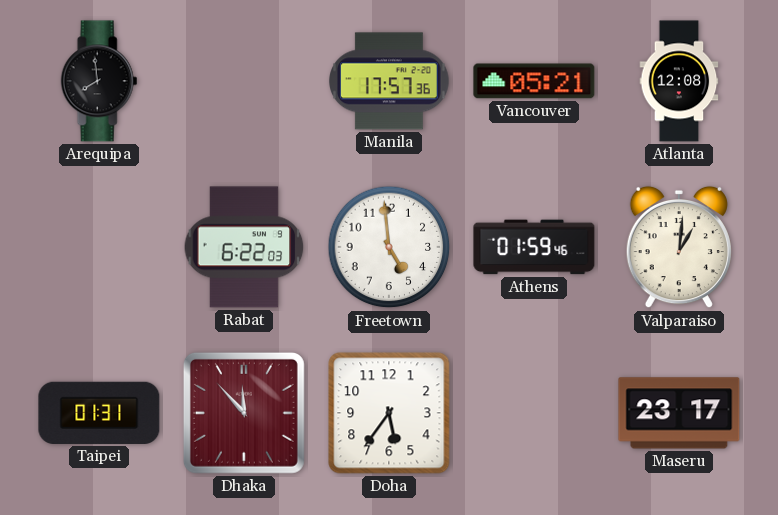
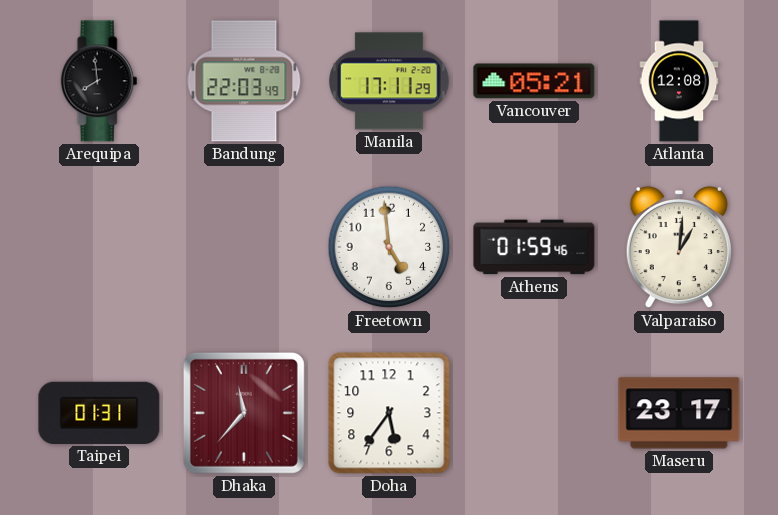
Bandung: none -> 22:03 (244, 81)
Manila: 17:57 -> 17:11 (390, 81)
Rabat: 6:22 -> none (244, 247)
Dhaka: 11:53 -> 11:37 (244, 413)
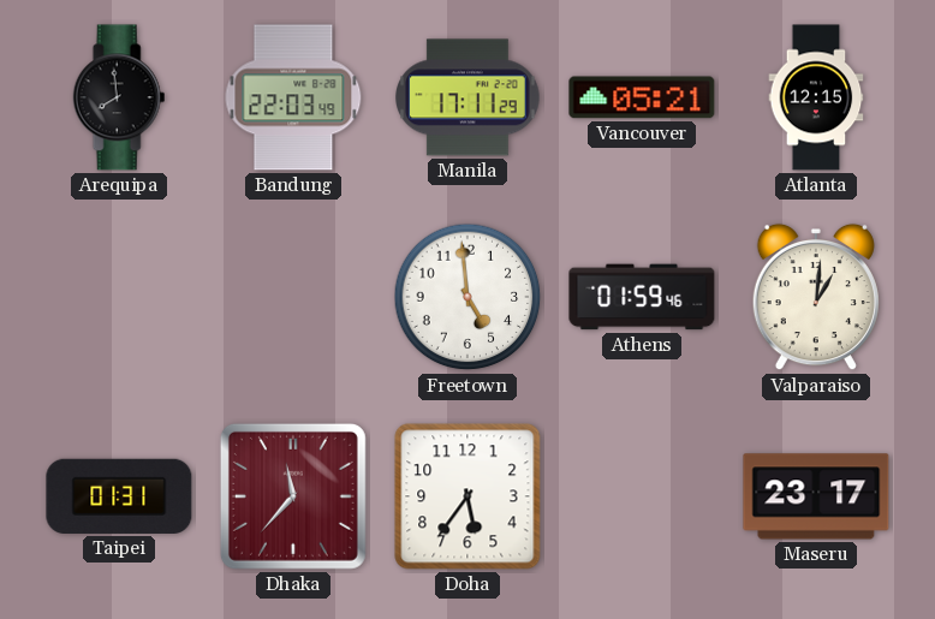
Atlanta: 12:08 -> 12:15 (816, 97)
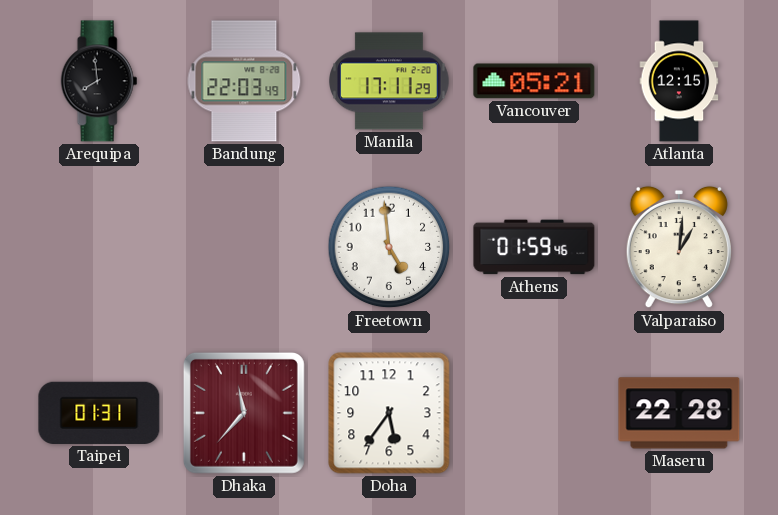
Maseru: 23:17 -> 22:28 (679, 413)
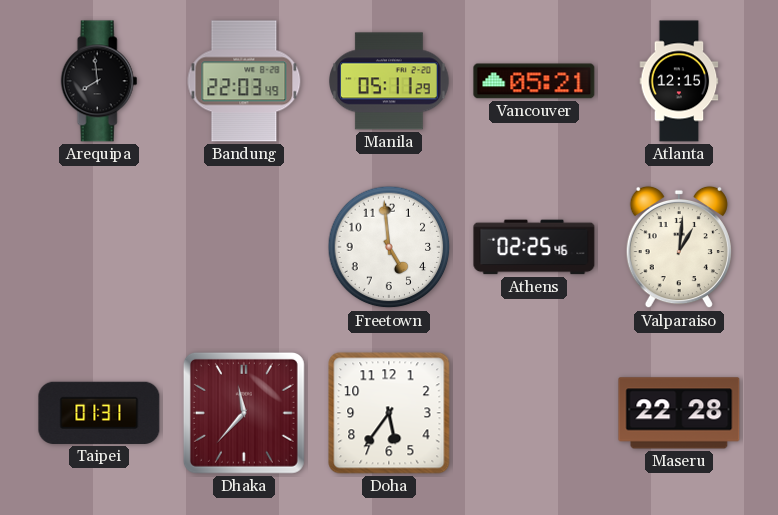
Manila: 17:11 -> 05:11 (390, 81)
Athens: 01:59 -> 02:25 (534, 247)
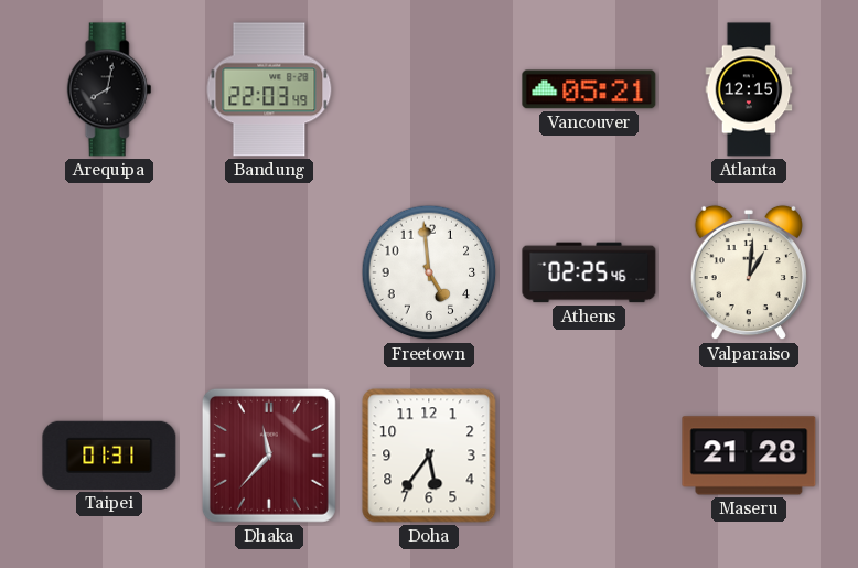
Arequipa: 7:59 -> 8:02 (109, 89)
Manila: 05:11 -> none (390, 81)
Maseru: 22:28 -> 21:28 (749, 456)
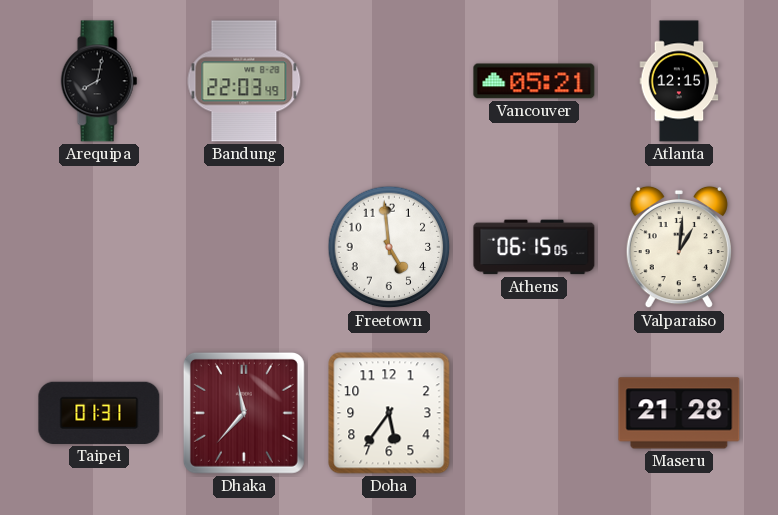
Athens: 02:25 -> 06:15 (534, 247)
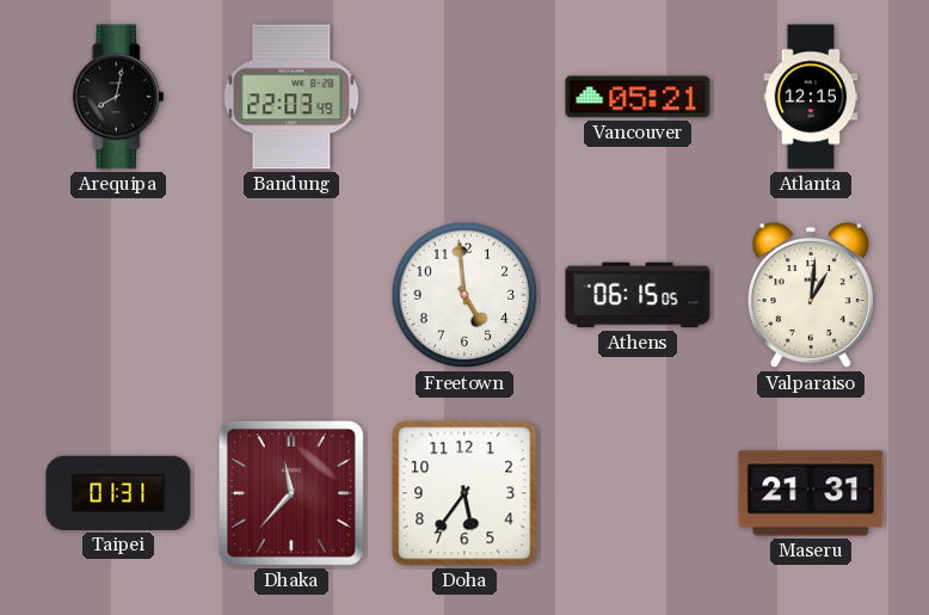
Maseru: 21:28 -> 21:31 (811, 493)
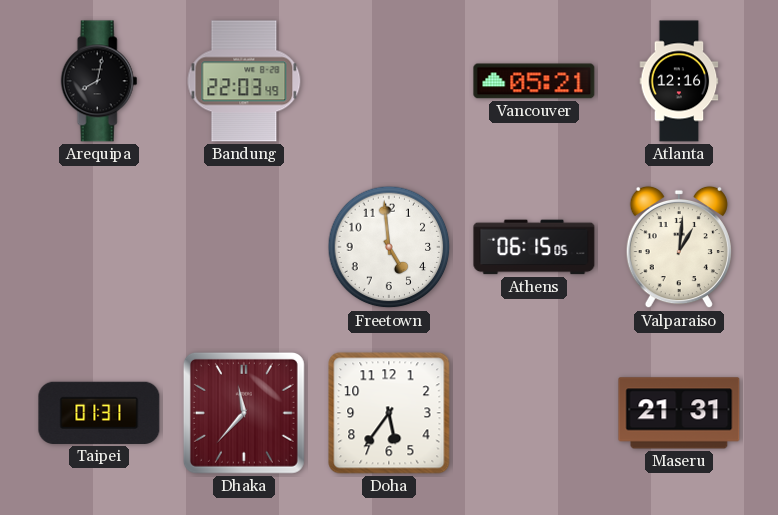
Atlanta: 12:15 -> 12:16 (679, 81)
